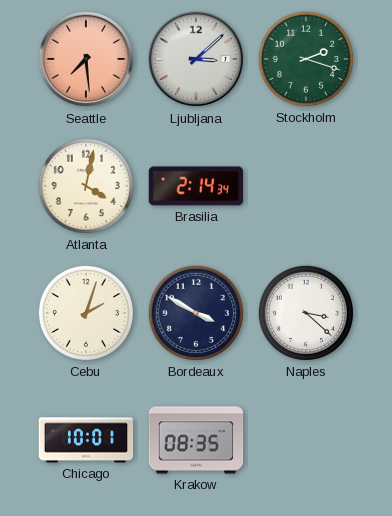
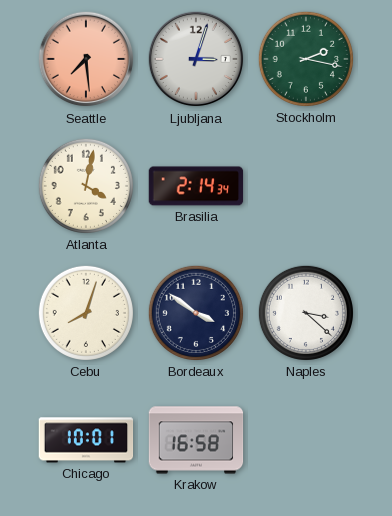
Ljubljana: 3:08 -> 3:03 (196, 59)
Stockholm: 2:18 -> 2:17 (306, 59)
Cebu: 2:03 -> 8:03 (86, 313)
Bordeaux: 3:50 -> 3:51 (196, 313)
Krakow: 08:35 -> 16:58 (196, 440)
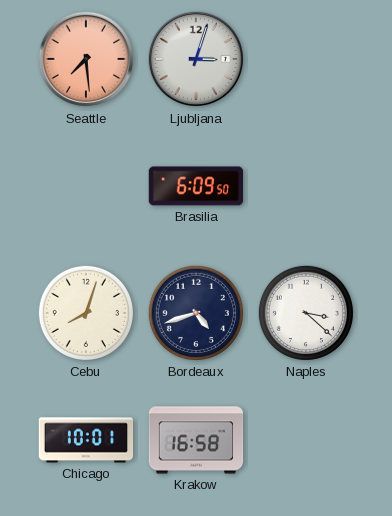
Stockholm: 2:17 -> none (306, 59)
Atlanta: 4:02 -> none (86, 186)
Brasilia: 2:14 -> 6:09 (196, 186)
Bordeaux: 3:51 -> 4:42 (196, 313)
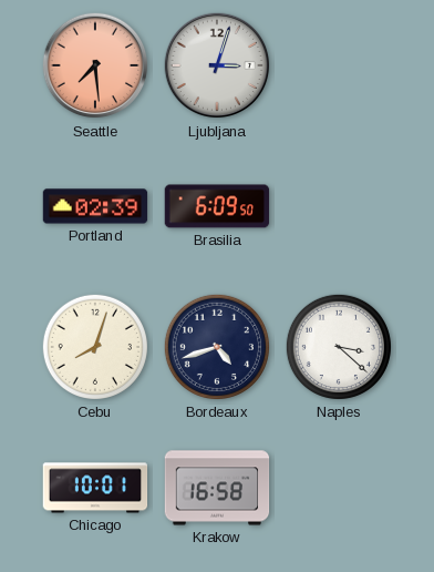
Portland: none -> 02:39 (95, 206)
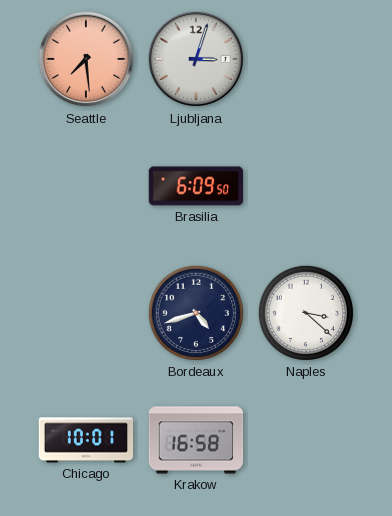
Portland: 02:39 -> none (95, 206)
Cebu: 8:03 -> none (95, 347)
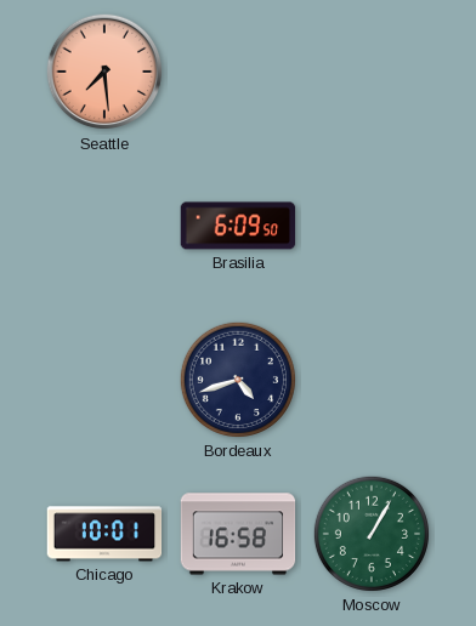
Ljubljana: 3:03 -> none (196, 59)
Naples: 3:22 -> none (306, 313)
Moscow: none -> 1:05 (372, 534)
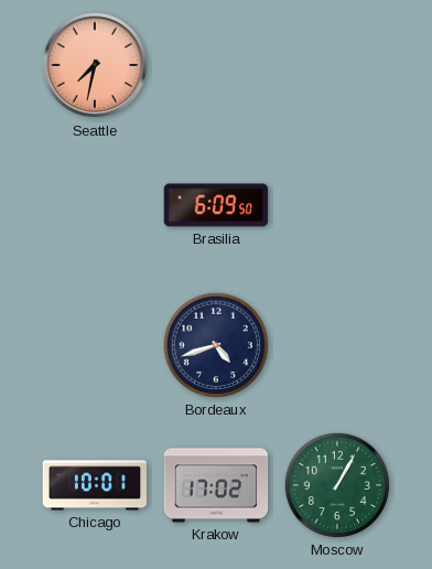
Seattle: 7:29 -> 7:32 (95, 65)
Krakow: 16:58 -> 17:02 (216, 485)
